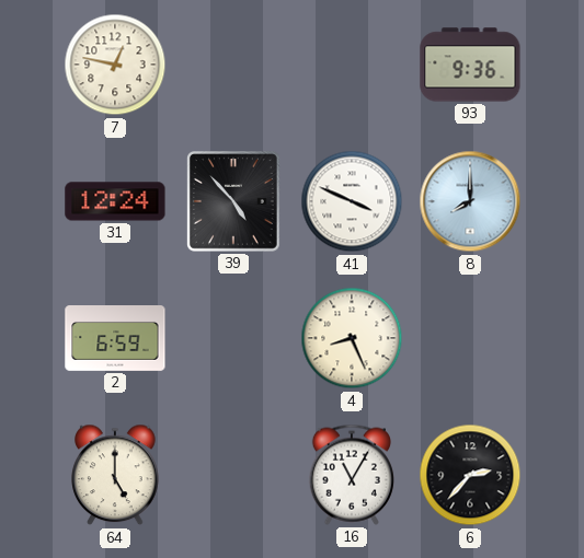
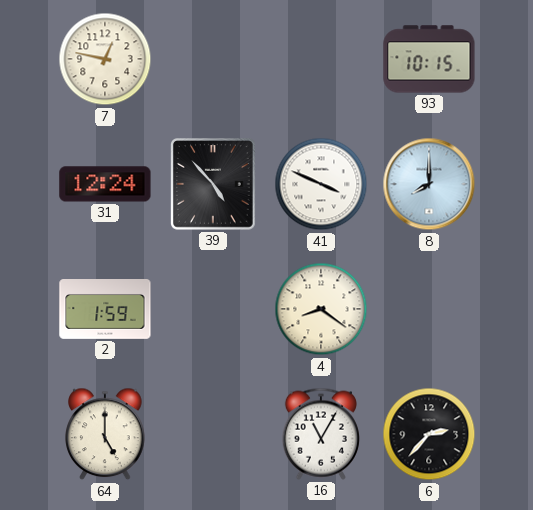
93: 9:36 -> 10:15 (429, 59)
2: 6:59 -> 1:59 (105, 310)
4: 8:26 -> 8:21 (321, 309)
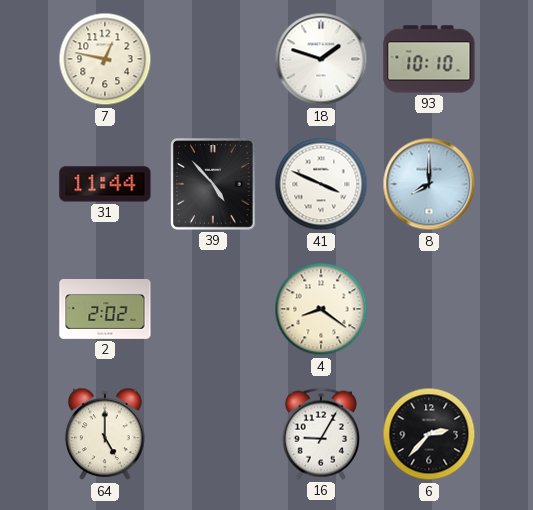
18: none -> 1:48 (321, 59)
93: 10:15 -> 10:10 (429, 59)
31: 12:24 -> 11:44 (105, 184)
2: 1:59 -> 2:02 (105, 310)
16: 11:05 -> 9:05 (321, 434)
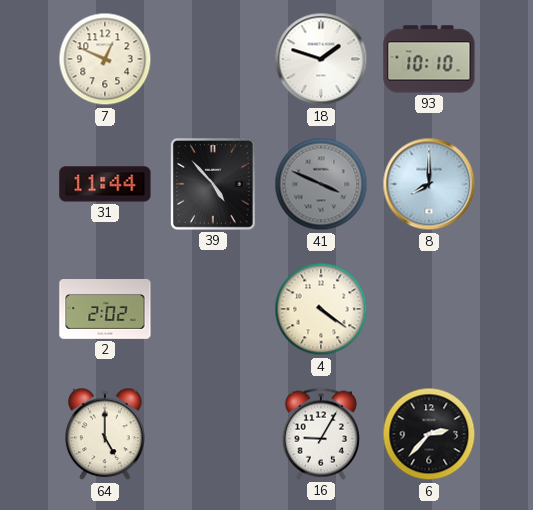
7: 12:47 -> 12:49 (105, 59)
41 dial: white -> grey (321, 184)
4: 8:21 -> 4:21 (321, 309)
